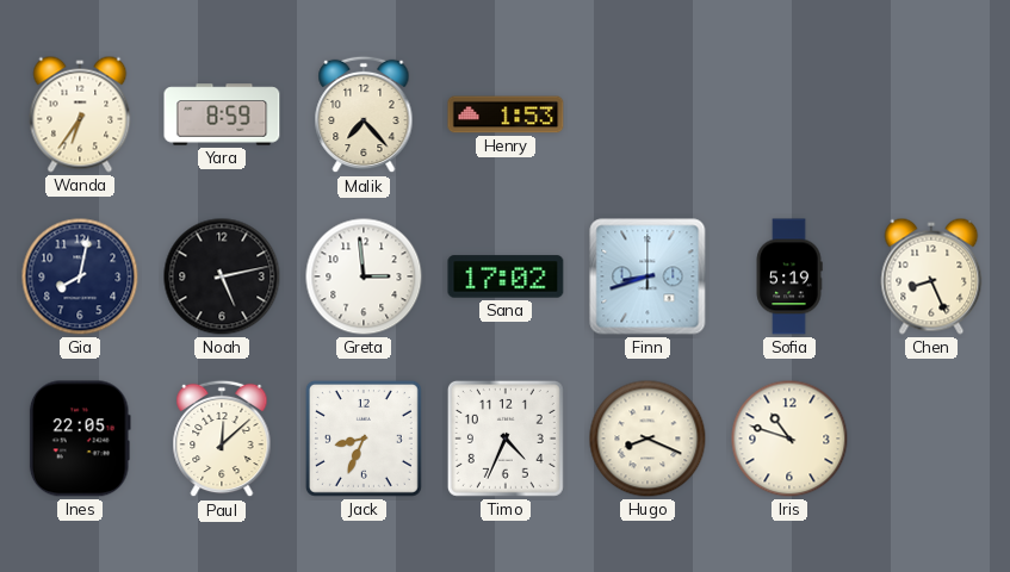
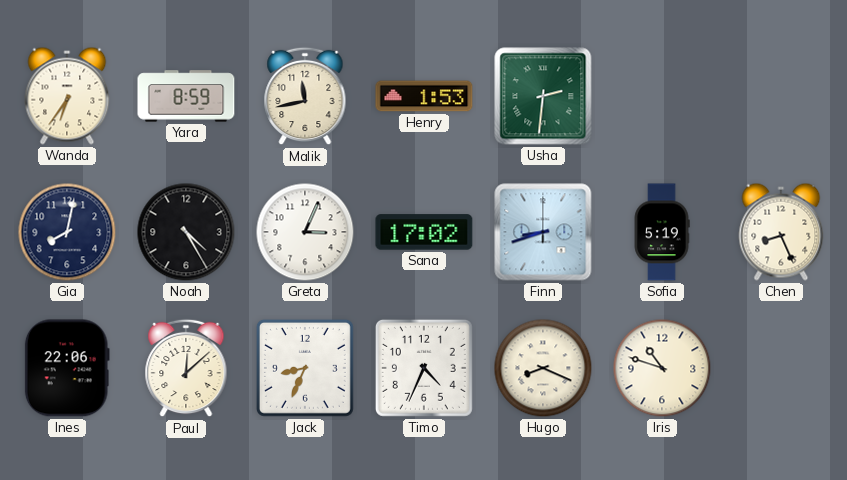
Malik: 7:23 -> 11:43 (305, 96)
Usha: none -> 2:31 (543, 96)
Noah: 5:13 -> 4:25 (186, 232)
Greta: 2:59 -> 3:04 (305, 232)
Ines: 22:05 -> 22:06 (67, 368)
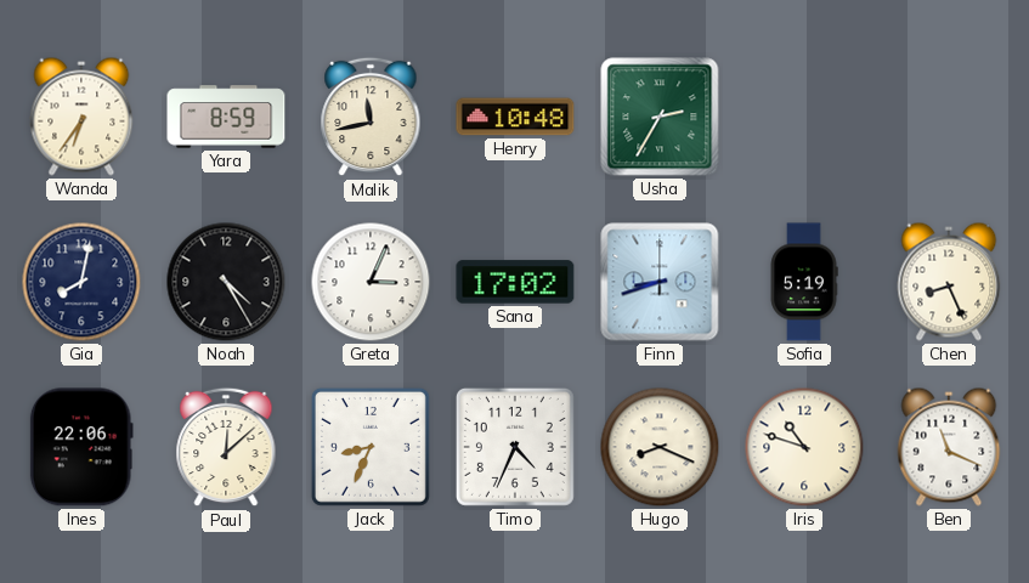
Henry: 1:53 -> 10:48 (515, 117)
Usha: 2:31 -> 2:35 (660, 117)
Ben: none -> 11:19 (949, 447)
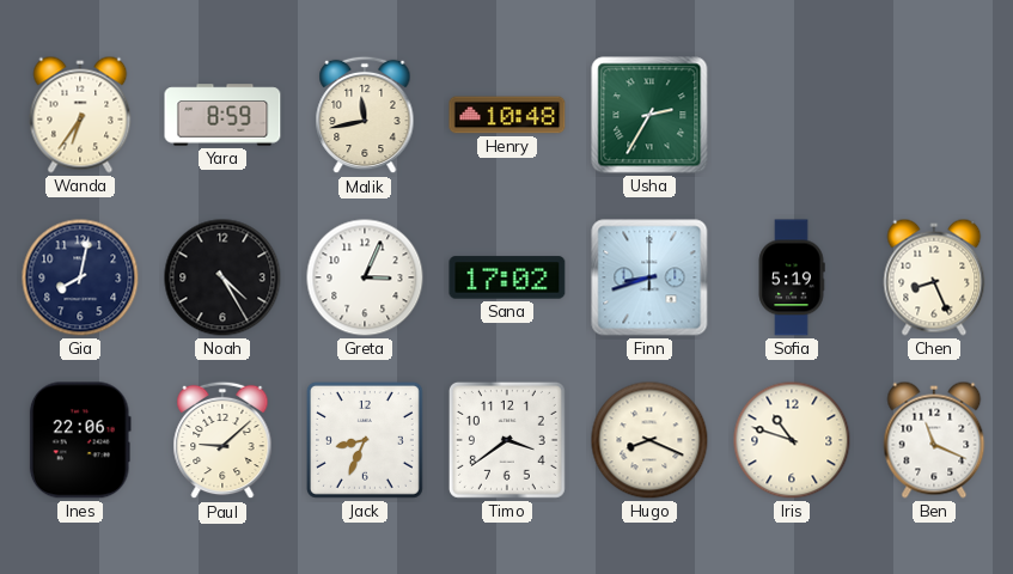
Paul: 12:08 -> 9:08 (222, 440)
Timo: 4:34 -> 3:39 (507, 440)
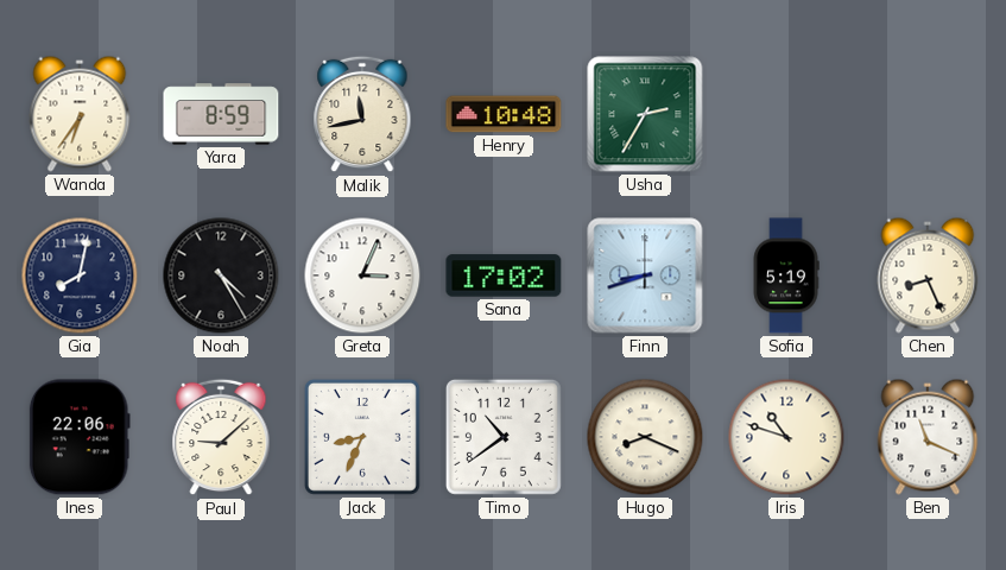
Timo: 3:39 -> 10:39 (504, 437)
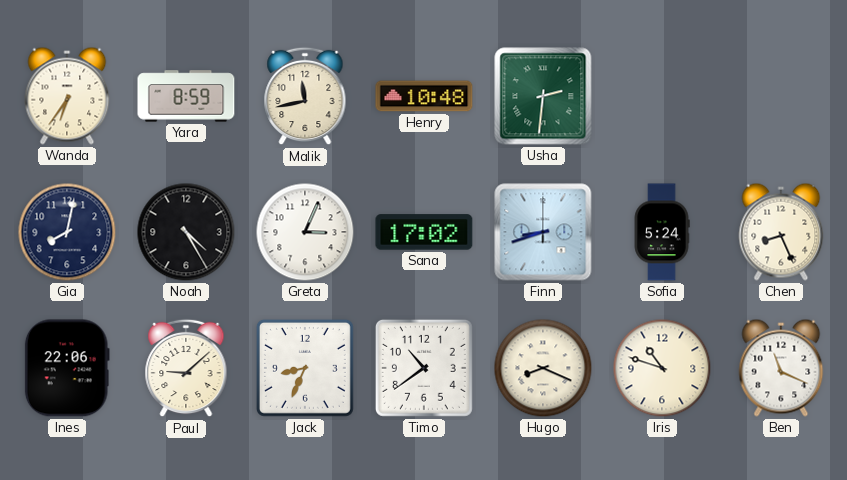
Usha: 2:35 -> 2:31 (543, 96)
Sofia: 5:19 -> 5:24 (662, 232)
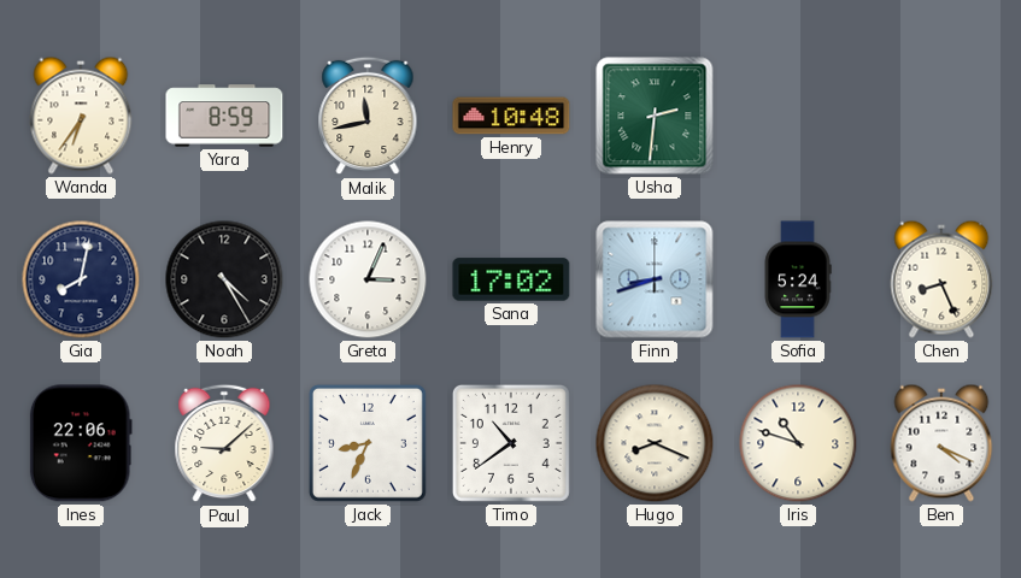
Ben: 11:19 -> 4:19 (941, 443)
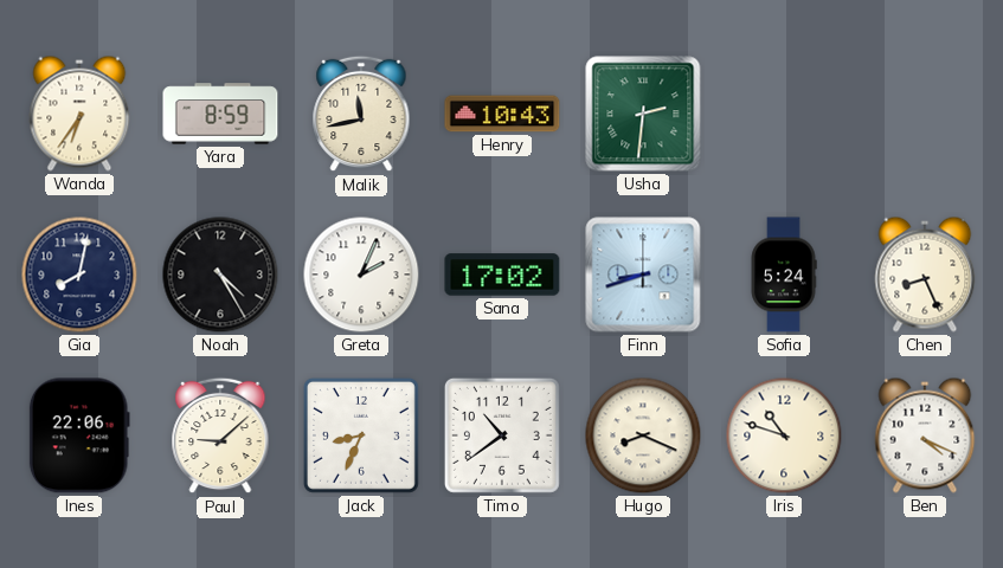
Henry: 10:48 -> 10:43 (502, 114)
Greta: 3:04 -> 2:04 (361, 275)
